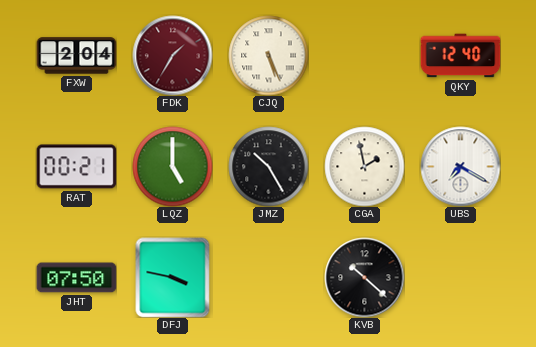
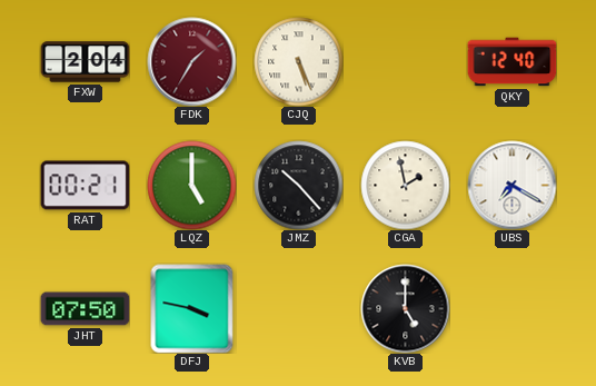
JMZ: 10:25 -> 10:23 (298, 185)
KVB: 10:22 -> 5:00 (405, 308)
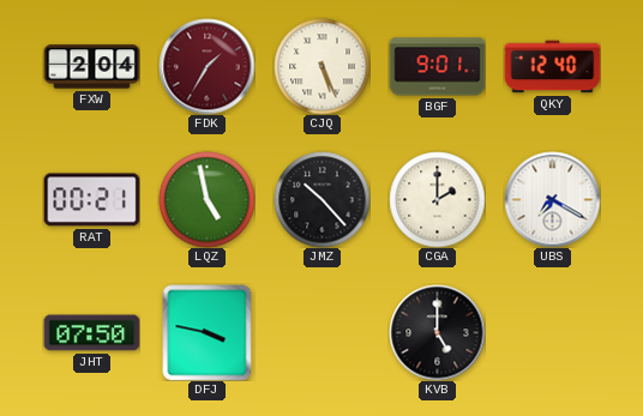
BGF: none -> 9:01 (437, 67)
LQZ: 5:00 -> 4:58 (206, 199)
CGA: 1:58 -> 2:00 (437, 199)
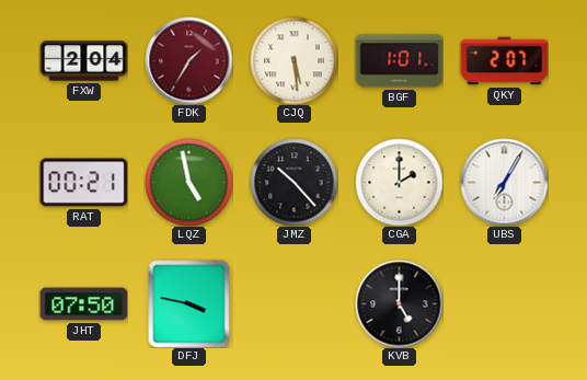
CJQ: 5:26 -> 5:29 (293, 60)
BGF: 9:01 -> 1:01 (399, 61)
QKY: 12:40 -> 2:07 (504, 61)
UBS: 7:20 -> 7:05 (504, 182)
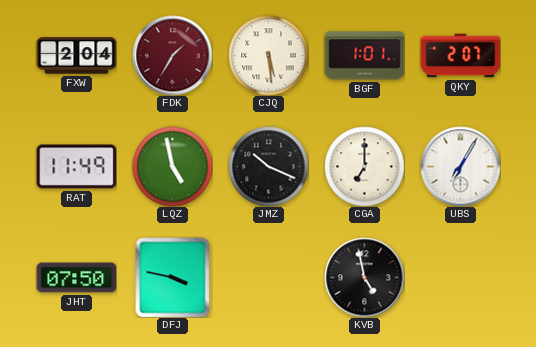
RAT: 00:21 -> 11:49 (76, 167)
JMZ: 10:23 -> 10:19 (268, 166)
CGA: 2:00 -> 7:00 (364, 166)
KVB: 5:00 -> 4:58 (364, 277)
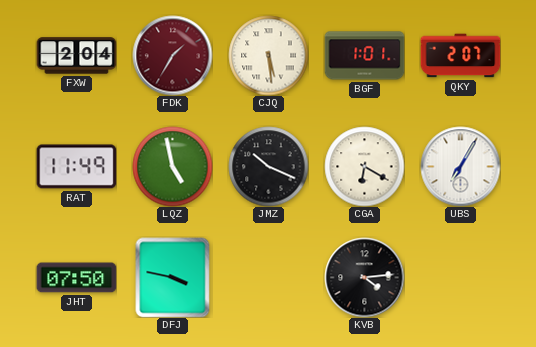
CGA: 7:00 -> 6:20 (364, 166)
KVB: 4:58 -> 4:14 (364, 277)
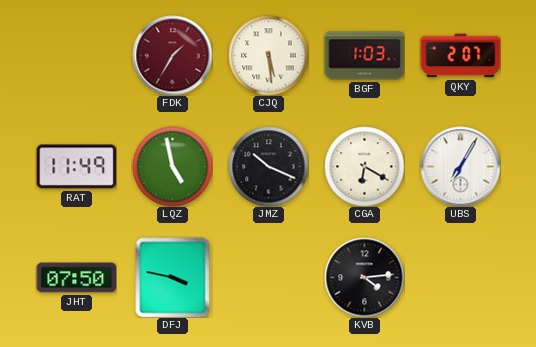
FXW: 2:04 -> none (76, 56)
BGF: 1:01 -> 1:03 (364, 56)
